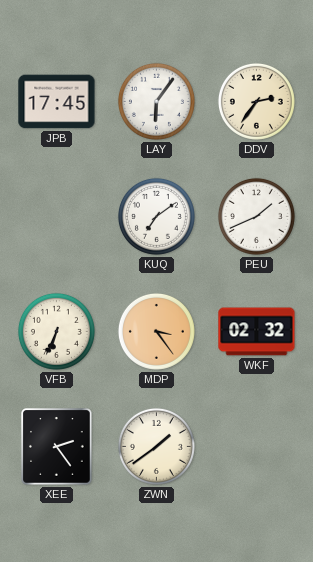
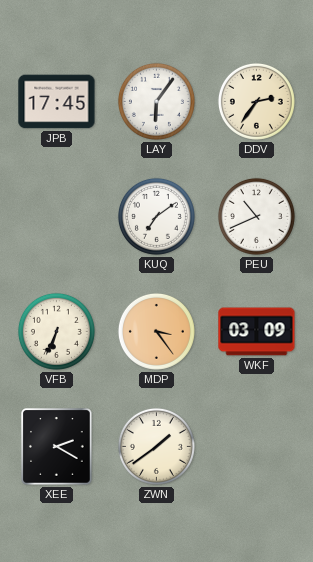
PEU: 1:41 -> 10:41 (256, 216)
WKF: 02:32 -> 03:09 (257, 332)
XEE: 2:24 -> 2:20 (57, 447)
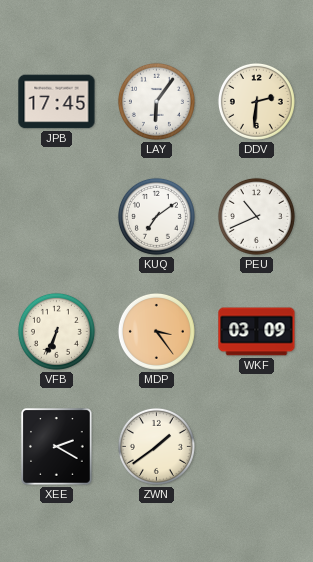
DDV: 2:36 -> 2:31 (256, 101)
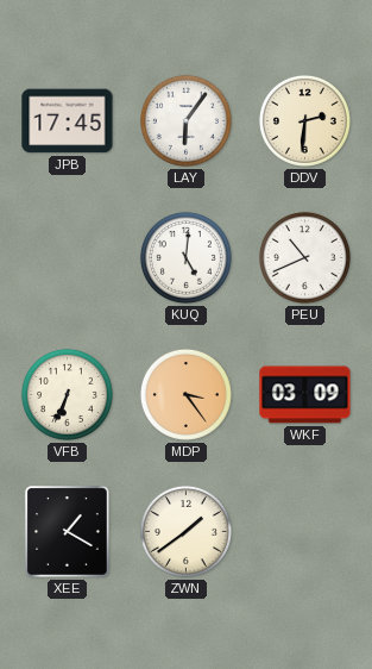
KUQ: 7:09 -> 5:01 (185, 257)
XEE: 2:20 -> 1:20 (68, 532)
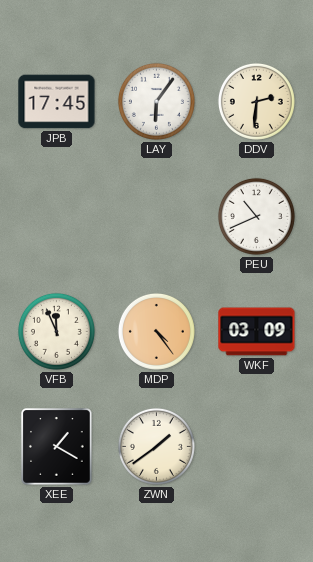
KUQ: 5:01 -> none (185, 257)
VFB: 6:34 -> 11:56 (56, 331)
MDP: 3:24 -> 4:24 (156, 331)
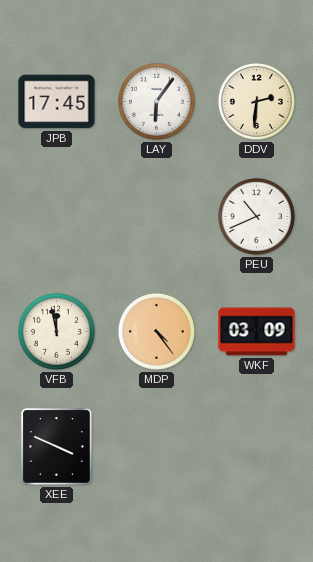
VFB: 11:56 -> 11:58 (56, 331)
XEE: 1:20 -> 3:49 (57, 447)
ZWN: 1:39 -> none (156, 446)
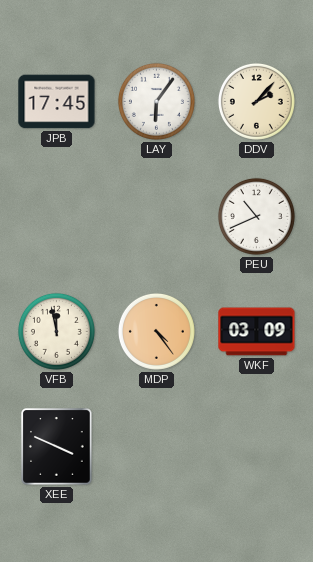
DDV: 2:31 -> 2:07 (256, 101)
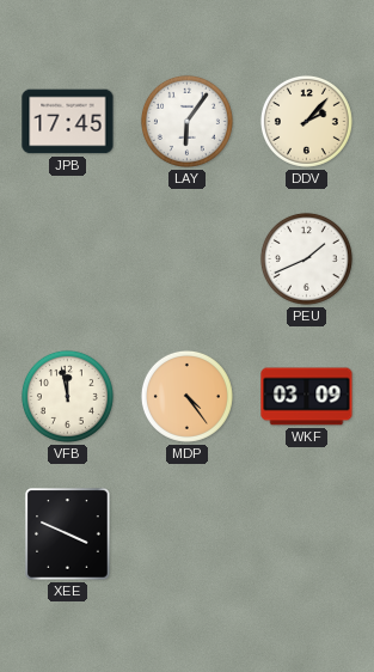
PEU: 10:41 -> 1:41 (306, 258)
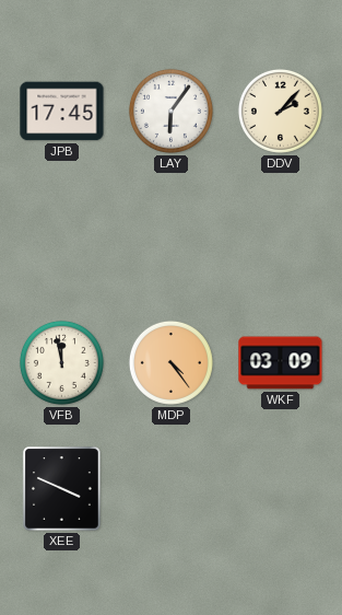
PEU: 1:41 -> none (306, 258)
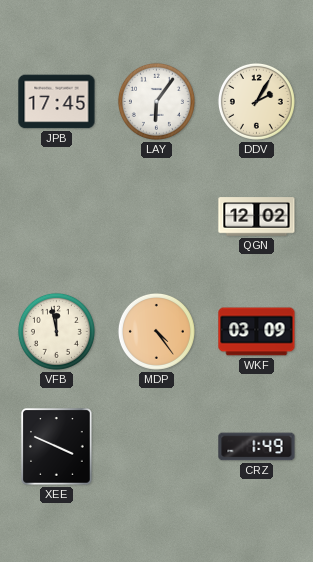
DDV: 2:07 -> 2:05 (256, 101)
QGN: none -> 12:02 (257, 217)
CRZ: none -> 1:49 (257, 447)
